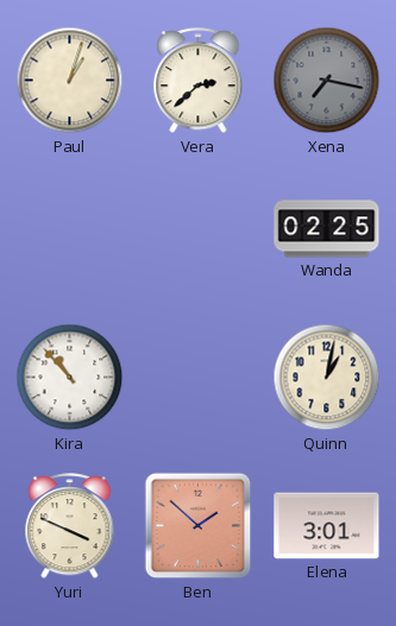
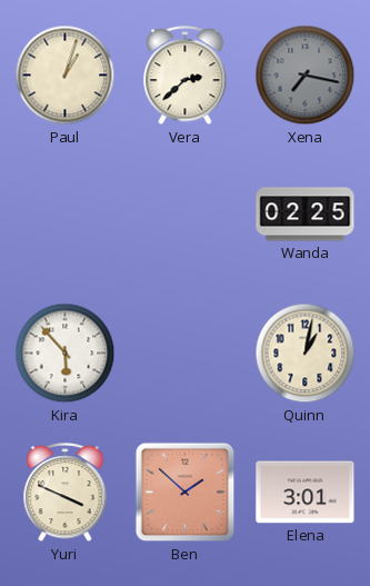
Kira: 10:53 -> 5:53 (66, 354)
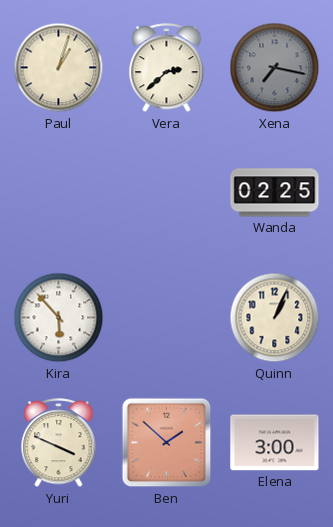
Quinn: 1:02 -> 1:04 (275, 318)
Elena: 3:01 -> 3:00 (275, 443)
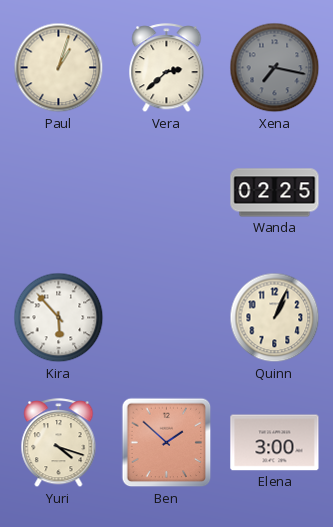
Yuri: 3:49 -> 4:18 (59, 443)
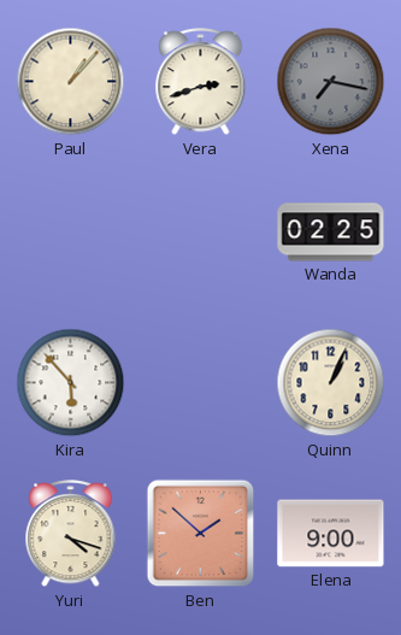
Paul: 1:03 -> 1:07 (71, 82)
Vera: 2:38 -> 2:42 (201, 82)
Elena: 3:00 -> 9:00 (331, 534)
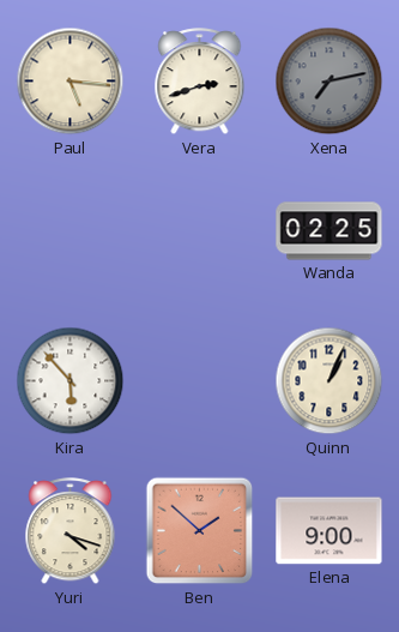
Paul: 1:07 -> 5:16 (71, 82)
Xena: 7:17 -> 7:13 (330, 82)
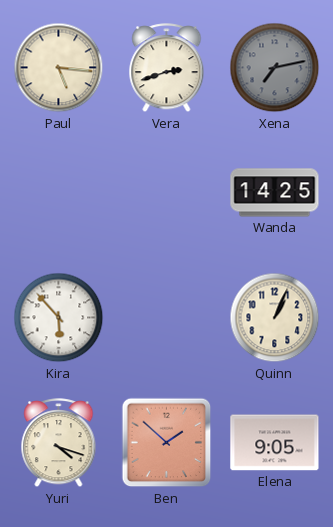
Wanda: 02:25 -> 14:25 (275, 193)
Elena: 9:00 -> 9:05 (275, 443)
